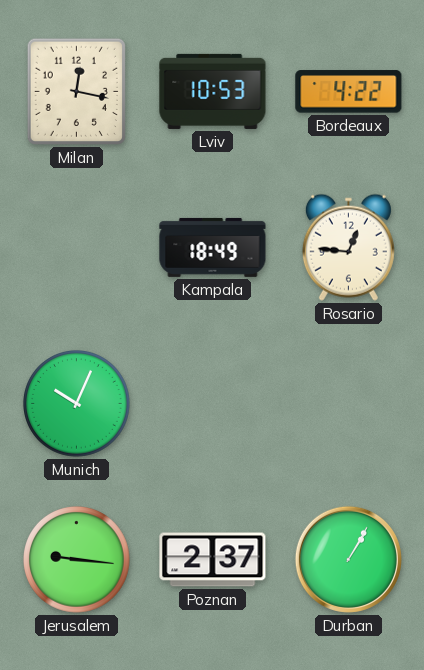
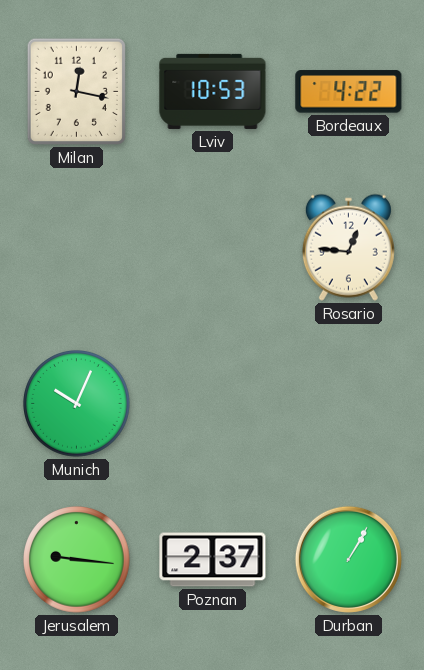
Kampala: 18:49 -> none (213, 247)
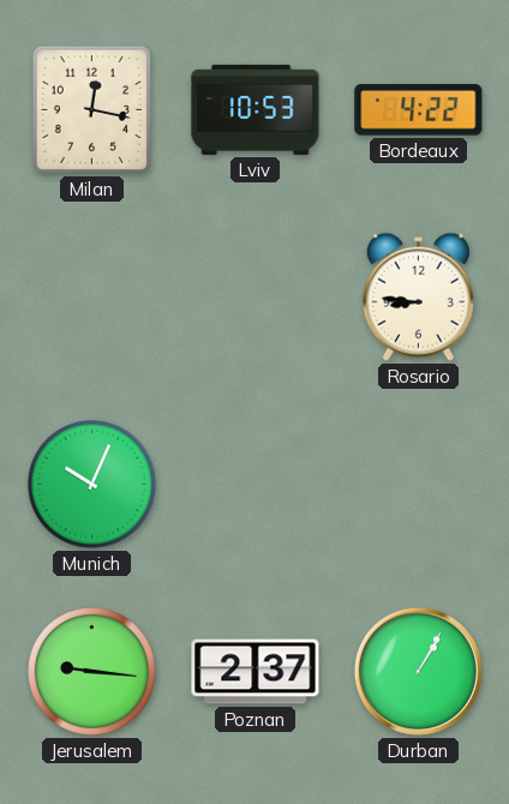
Rosario: 12:46 -> 8:46 (418, 296)
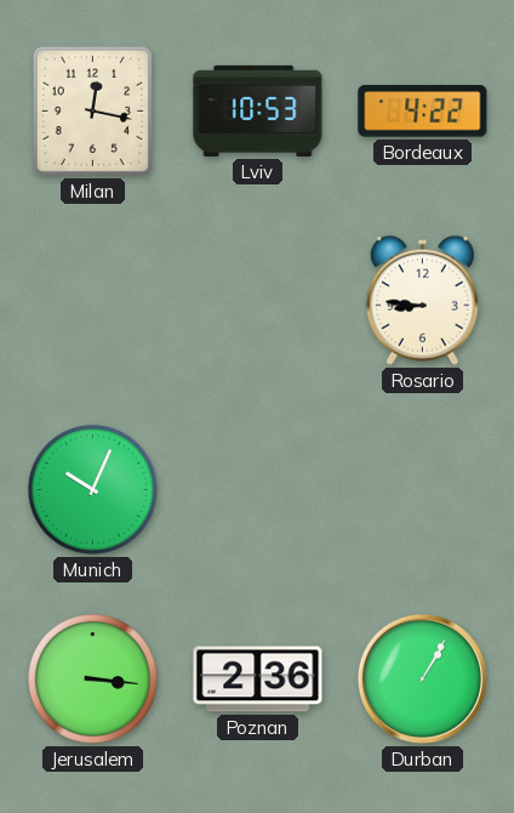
Jerusalem: 9:16 -> 3:16 (93, 680)
Poznan: 2:37 -> 2:36 (258, 680)
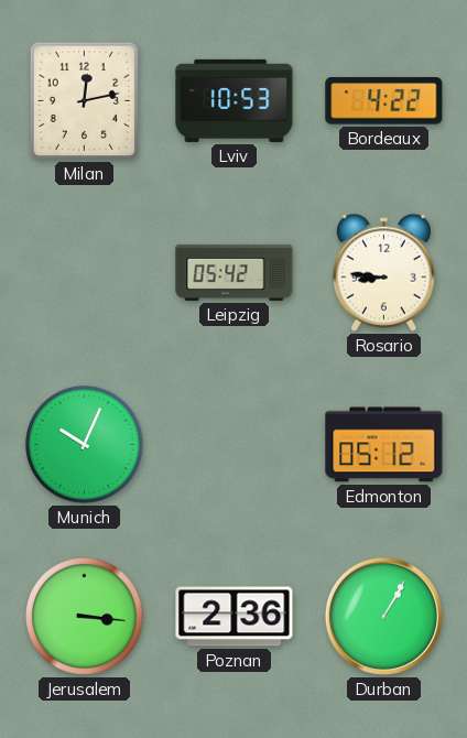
Milan: 12:17 -> 12:13 (84, 100)
Leipzig: none -> 05:42 (235, 272)
Edmonton: none -> 05:12 (384, 445)
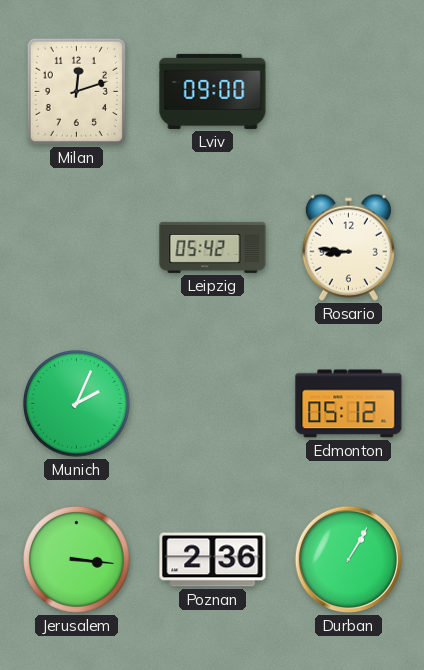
Milan: 12:13 -> 12:12 (76, 91)
Lviv: 10:53 -> 09:00 (213, 91)
Bordeaux: 4:22 -> none (384, 101)
Munich: 10:04 -> 2:04 (77, 404)
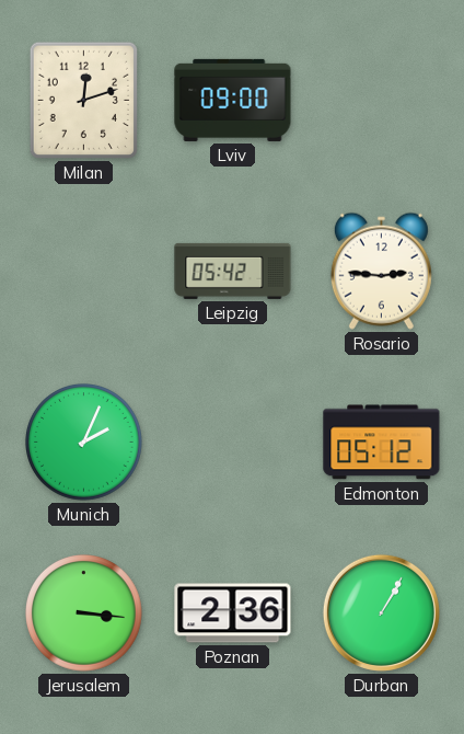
Rosario: 8:46 -> 2:46 (381, 271)
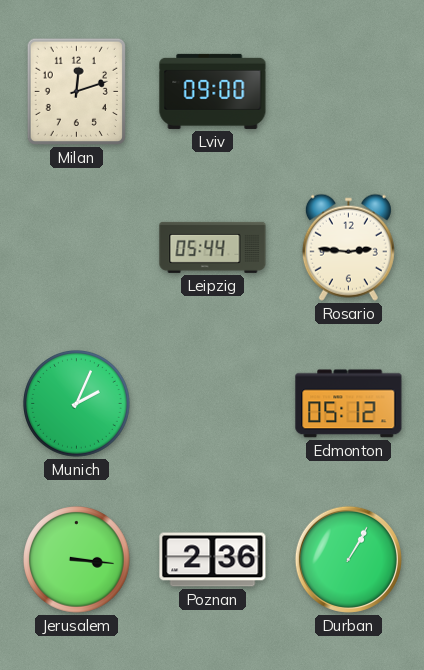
Leipzig: 05:42 -> 05:44 (213, 247)
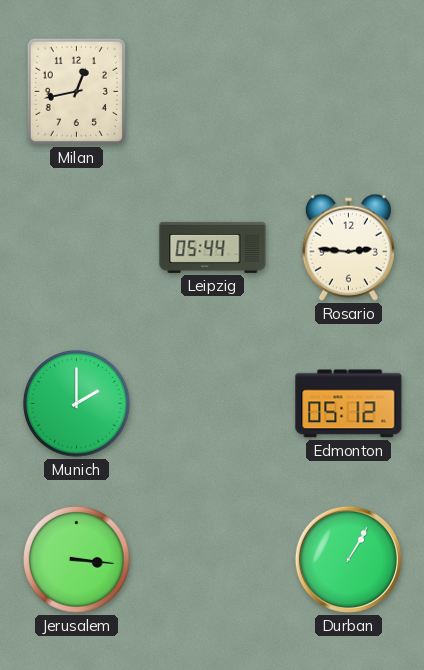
Milan: 12:12 -> 12:43 (76, 91)
Lviv: 09:00 -> none (213, 91)
Munich: 2:04 -> 2:00 (77, 404)
Poznan: 2:36 -> none (213, 560)
